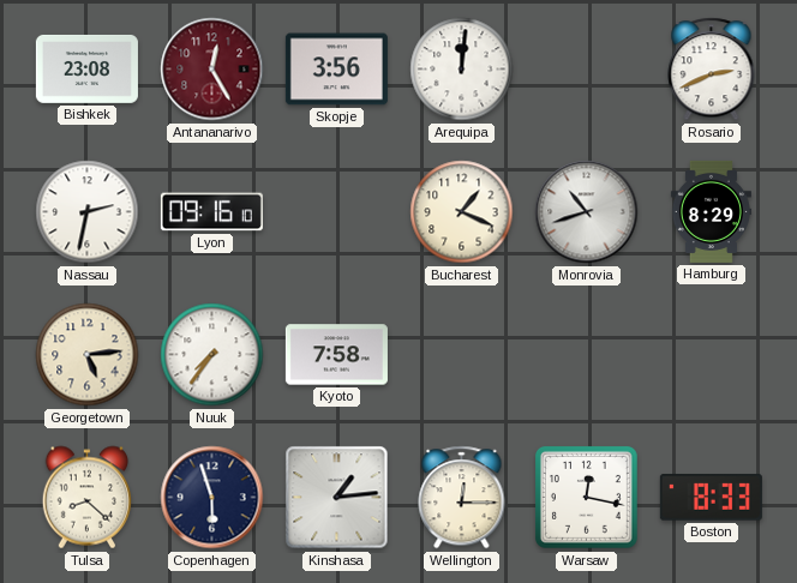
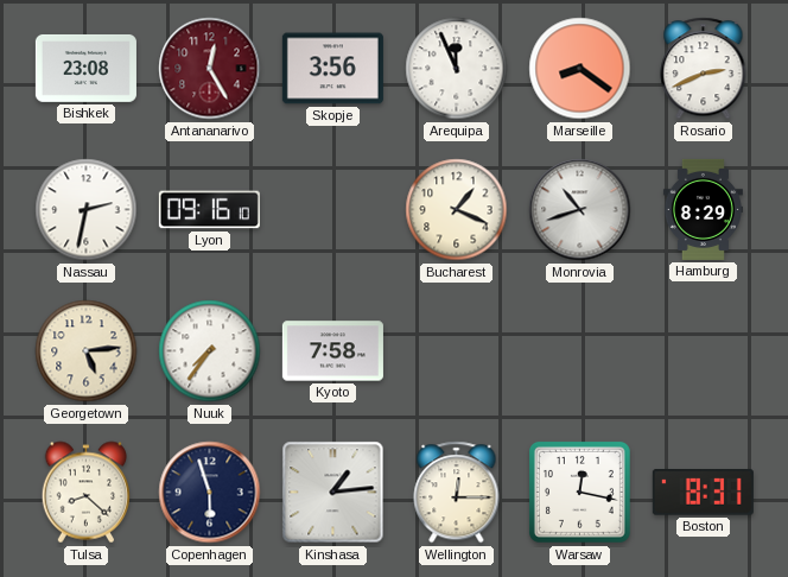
Arequipa: 12:01 -> 11:56 (457, 69)
Marseille: none -> 8:21 (580, 69)
Boston: 8:33 -> 8:31 (703, 493)
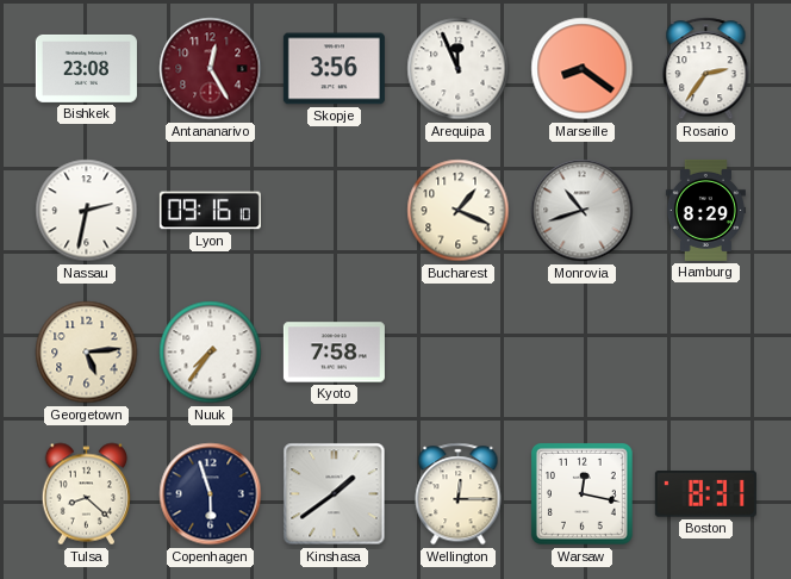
Rosario: 2:41 -> 2:36 (706, 69)
Kinshasa: 1:14 -> 1:39 (335, 494)
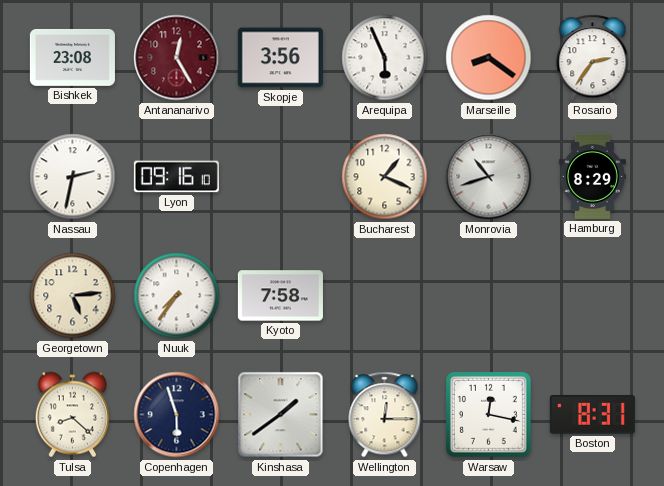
Arequipa: 11:56 -> 5:56 (385, 58)
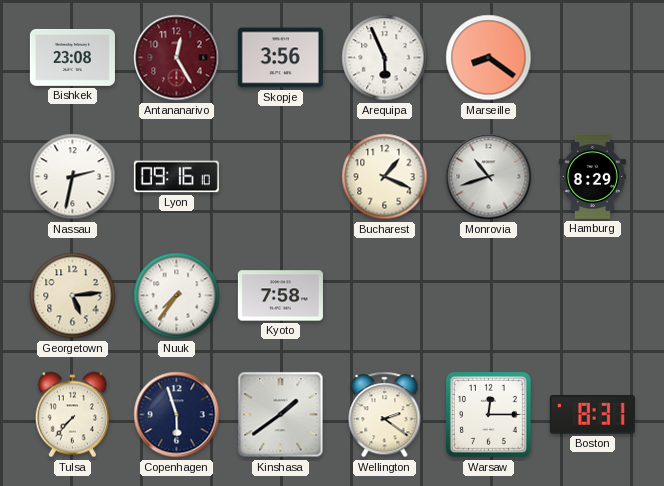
Rosario: 2:36 -> none (593, 58)
Tulsa: 8:22 -> 7:37 (72, 415)
Wellington: 12:15 -> 2:21 (385, 415)
Warsaw: 12:17 -> 12:15 (488, 414)
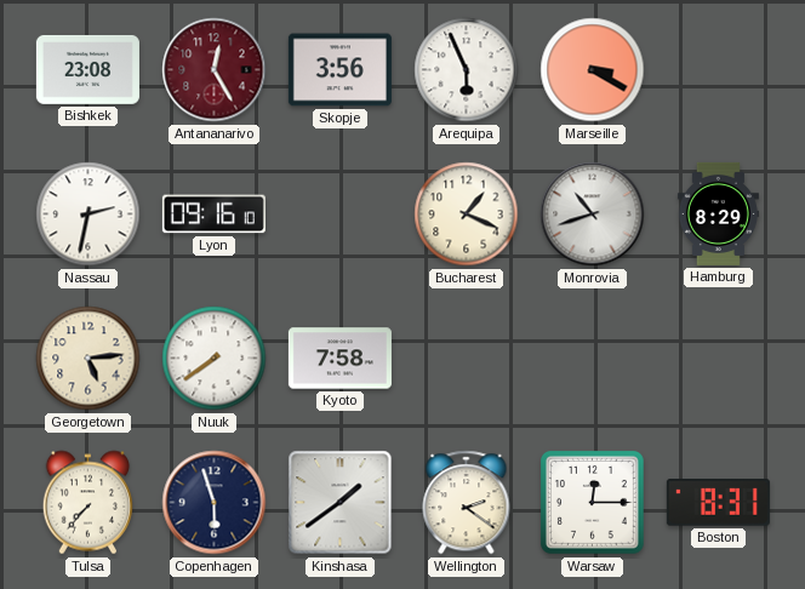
Marseille: 8:21 -> 3:20 (593, 70)
Nuuk: 7:36 -> 7:39 (215, 359)
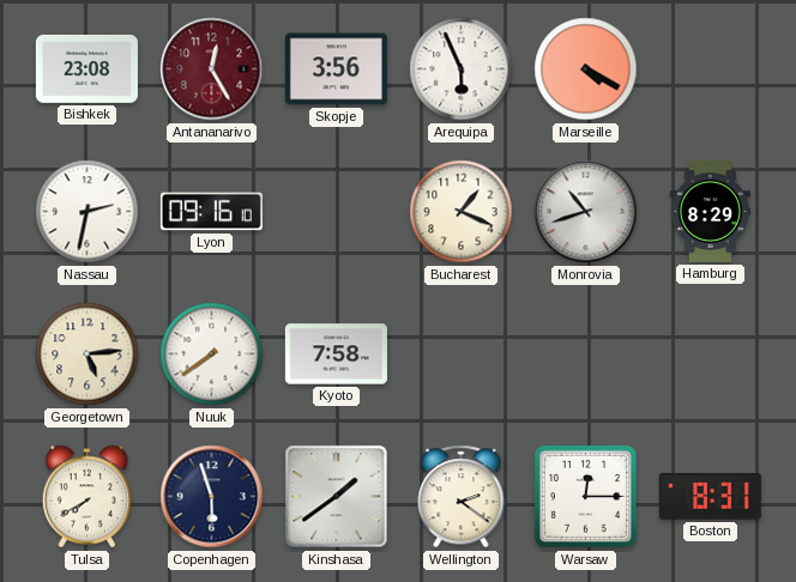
Marseille: 3:20 -> 4:20 (586, 69)
Tulsa: 7:37 -> 7:40 (86, 497)
